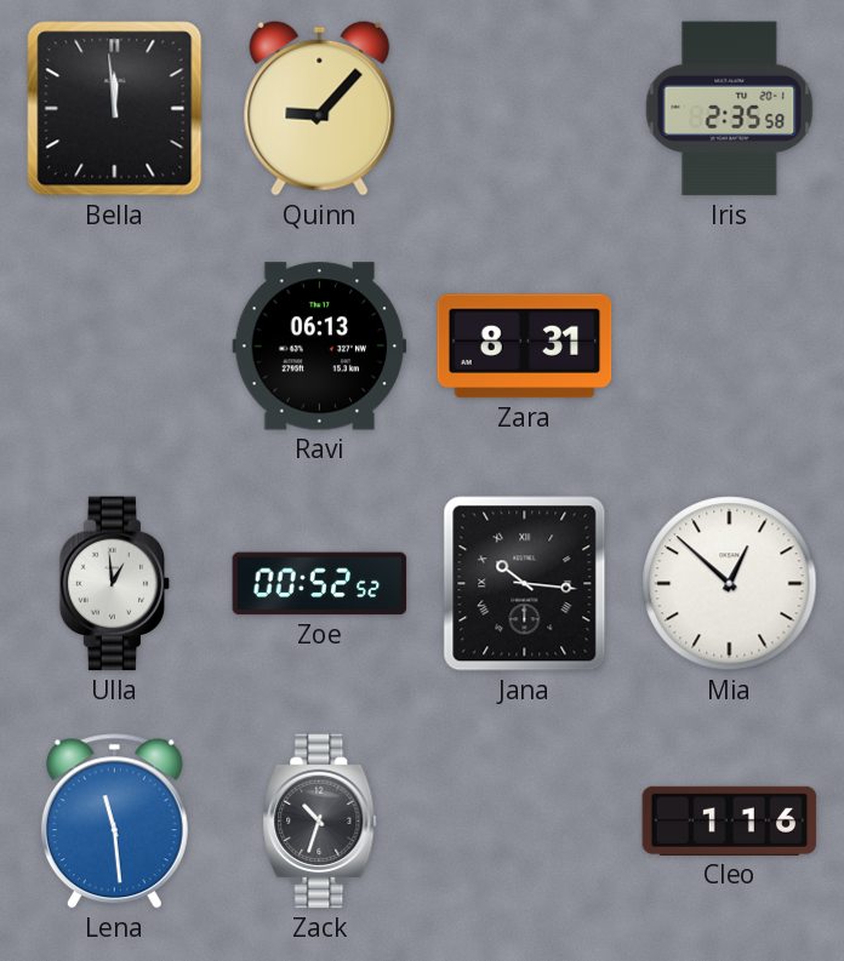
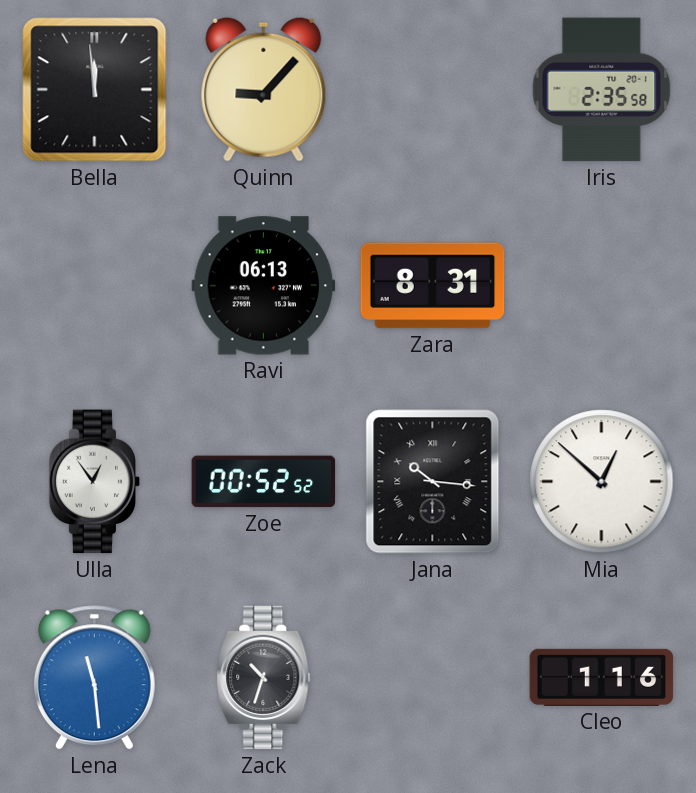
Ulla: 12:59 -> 12:54 (95, 482)
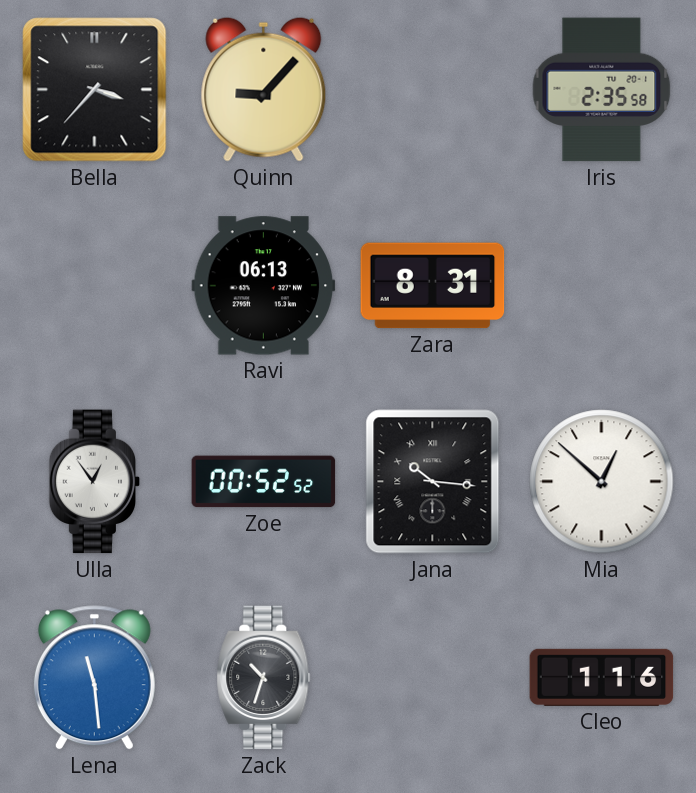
Bella: 11:59 -> 3:37 (95, 90)
